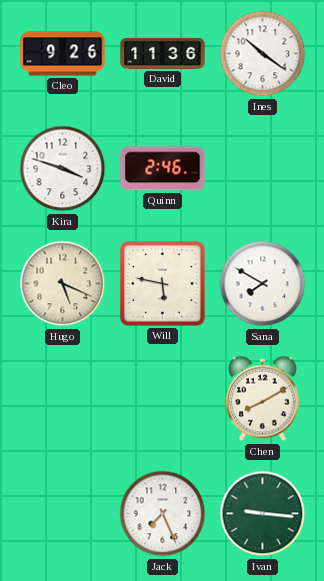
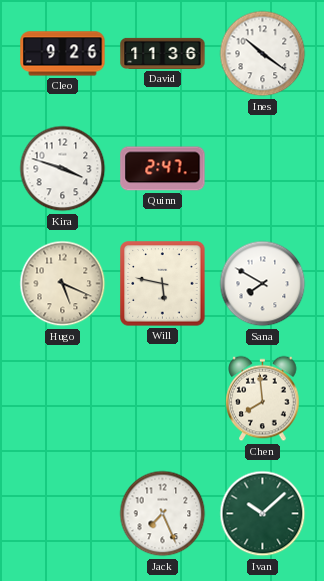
Quinn: 2:46 -> 2:47 (163, 169)
Chen: 8:10 -> 7:59 (263, 399)
Ivan: 9:16 -> 10:08 (263, 514)
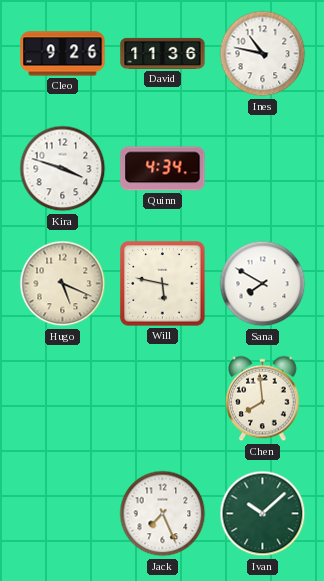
Ines: 10:21 -> 10:47 (263, 54)
Quinn: 2:47 -> 4:34 (163, 169)
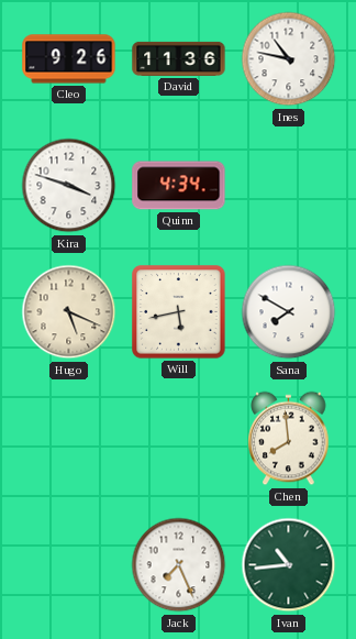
Will: 5:47 -> 5:43 (179, 312)
Ivan: 10:08 -> 10:44 (289, 565)
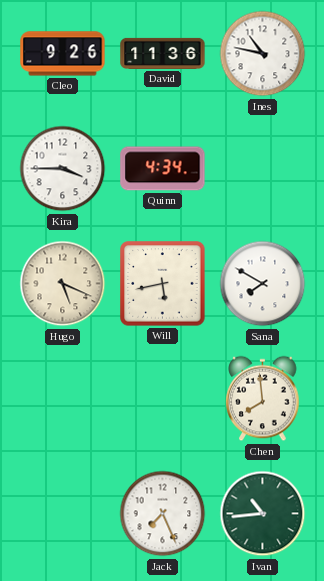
Kira: 3:48 -> 3:45 (63, 169)
